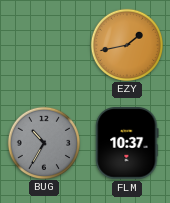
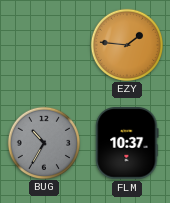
EZY: 1:43 -> 1:46 (126, 44)
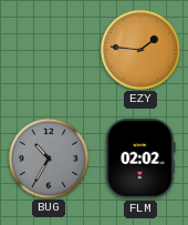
FLM: 10:37 -> 02:02 (140, 158)
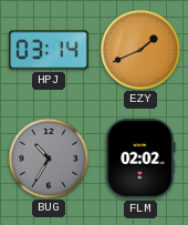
HPJ: none -> 03:14 (49, 50)
EZY: 1:46 -> 1:41 (139, 49)
